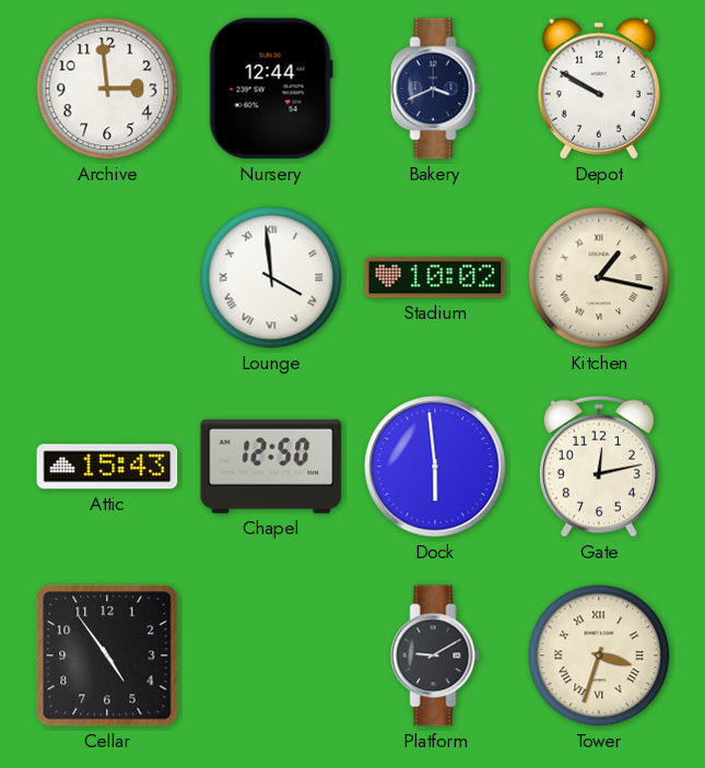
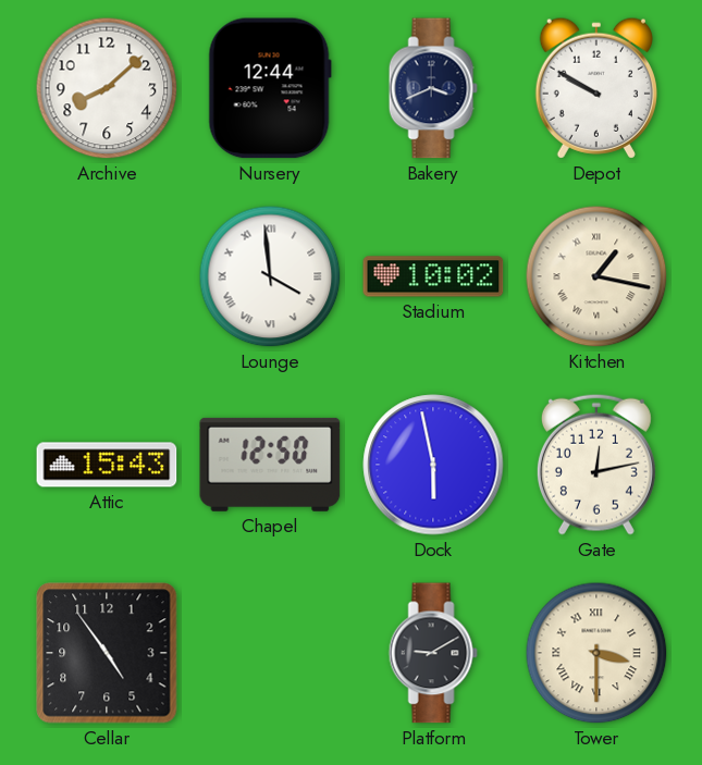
Archive: 2:59 -> 8:08 (107, 88)
Dock: 5:59 -> 5:58 (433, 465)
Tower: 3:33 -> 3:30 (596, 653)
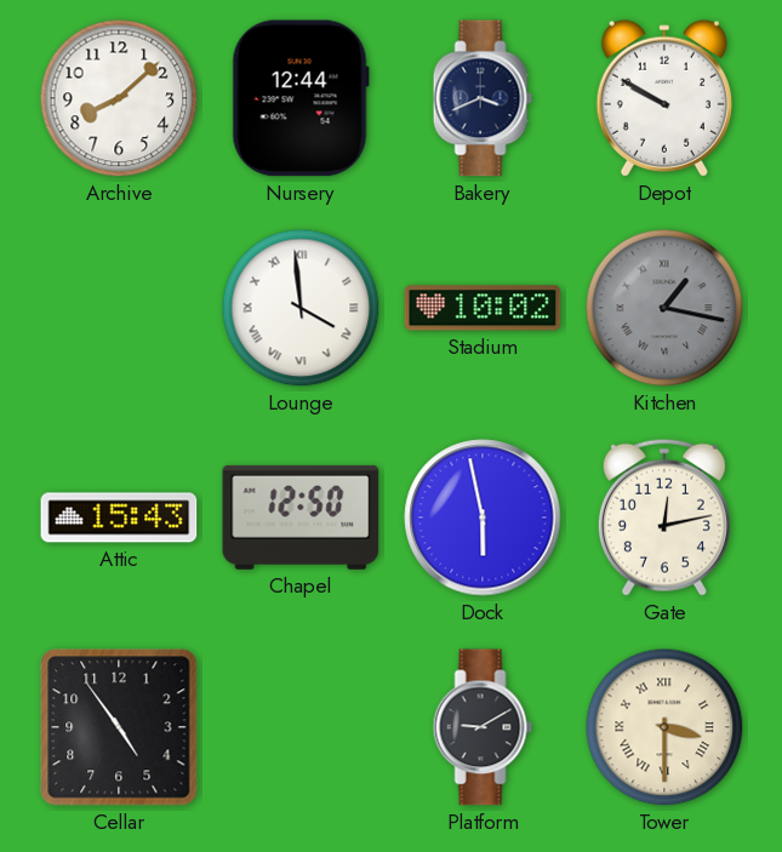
Kitchen dial: cream -> grey (664, 308)
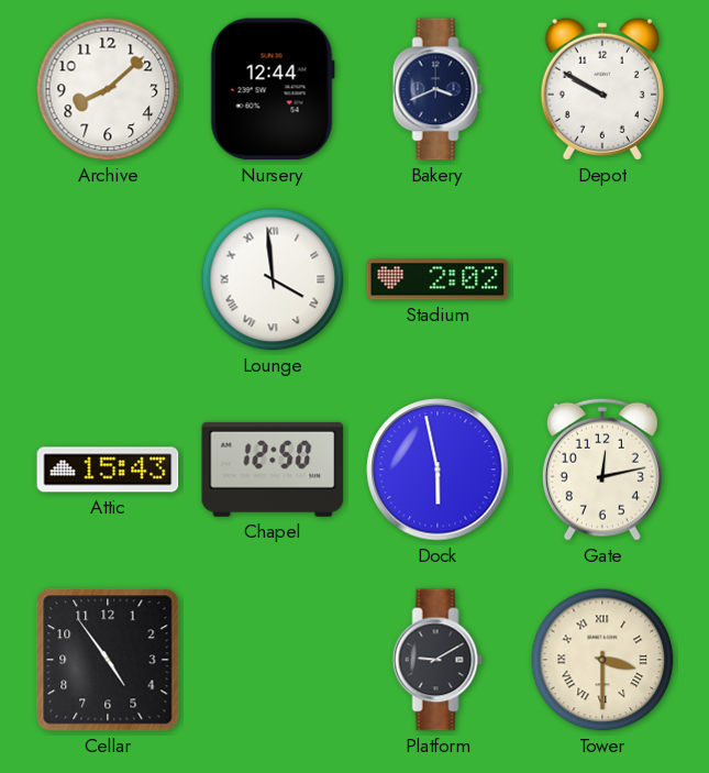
Stadium: 10:02 -> 2:02 (437, 279)
Kitchen: 1:17 -> none (664, 308)
